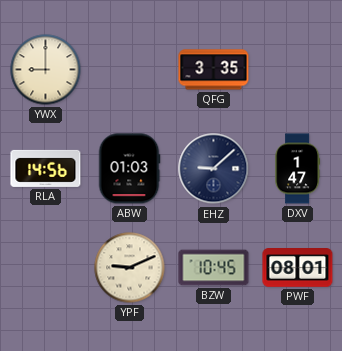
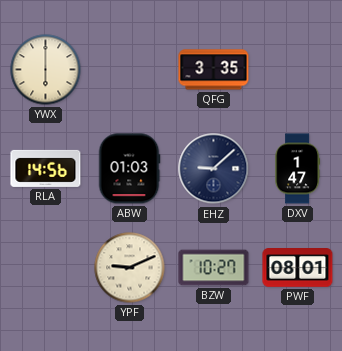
YWX: 9:00 -> 6:00 (46, 70)
BZW: 10:45 -> 10:27 (214, 268)
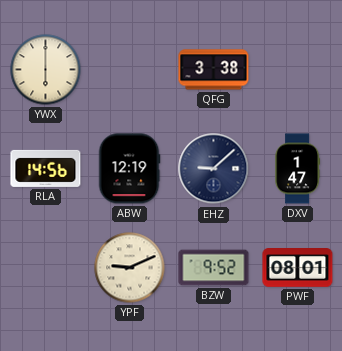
QFG: 3:35 -> 3:38 (214, 70)
ABW: 01:03 -> 12:19 (129, 169)
BZW: 10:27 -> 9:52 (214, 268)
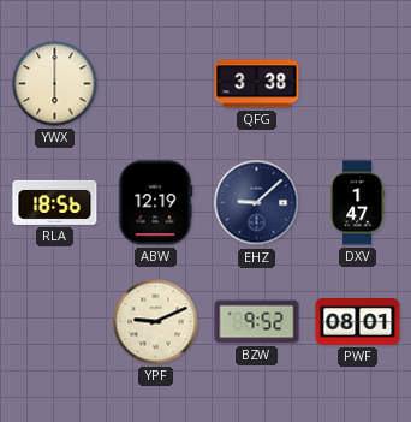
RLA: 14:56 -> 18:56 (55, 202)
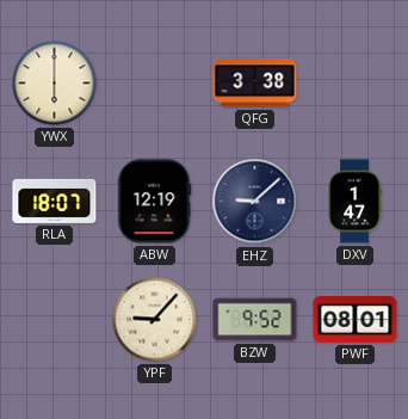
RLA: 18:56 -> 18:07 (55, 201)
YPF: 9:11 -> 9:07 (155, 320)
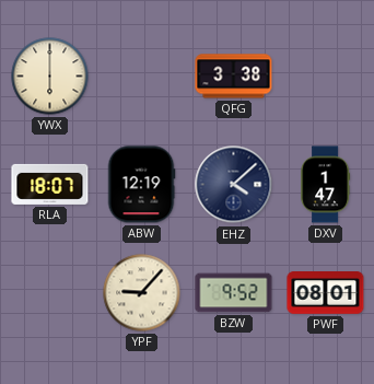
EHZ: 9:08 -> 4:08 (234, 185)
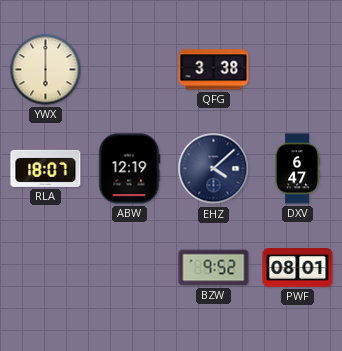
DXV: 1:47 -> 6:47 (298, 169)
YPF: 9:07 -> none (142, 293)
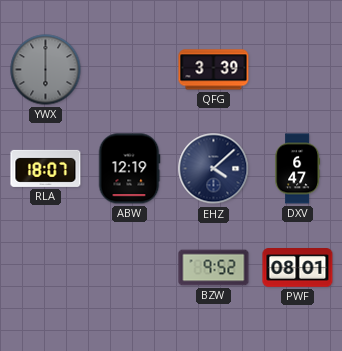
YWX dial: cream -> grey (46, 70)
QFG: 3:38 -> 3:39 (214, 70)
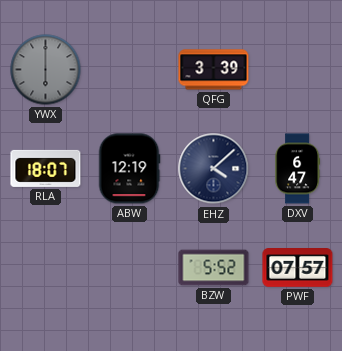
BZW: 9:52 -> 5:52 (214, 268)
PWF: 08:01 -> 07:57 (298, 268)
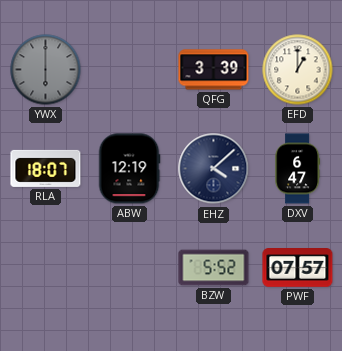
EFD: none -> 1:00 (298, 70)
